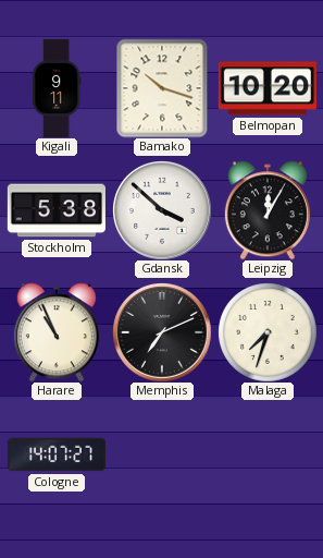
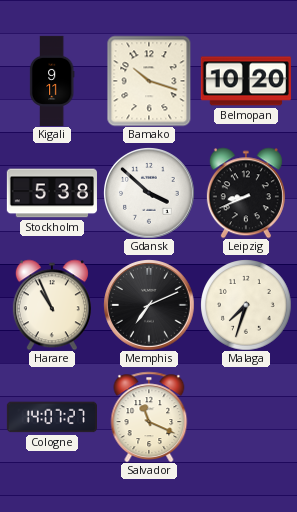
Leipzig: 12:05 -> 8:41 (246, 193)
Salvador: none -> 11:19 (149, 417)
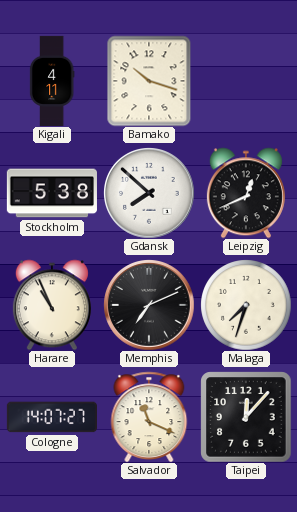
Kigali: 9:11 -> 4:11 (52, 80)
Belmopan: 10:20 -> none (246, 81)
Gdansk: 3:52 -> 7:52 (149, 193)
Leipzig: 8:41 -> 12:41 (246, 193)
Taipei: none -> 12:07 (246, 417)
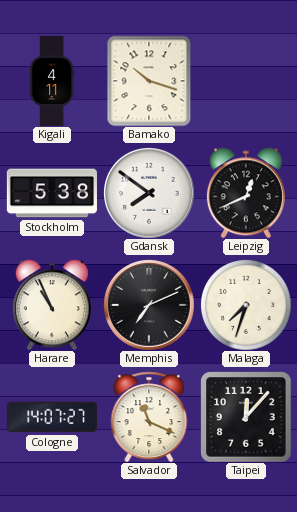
Gdansk: 7:52 -> 7:51 (149, 193)
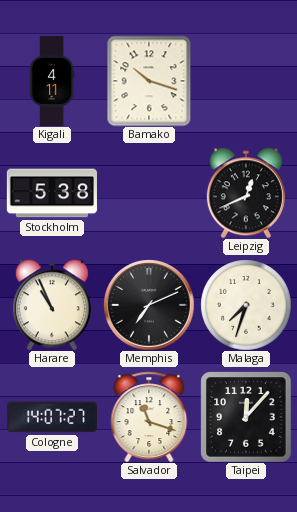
Gdansk: 7:51 -> none (149, 193)
Salvador: 11:19 -> 11:18 (149, 417)
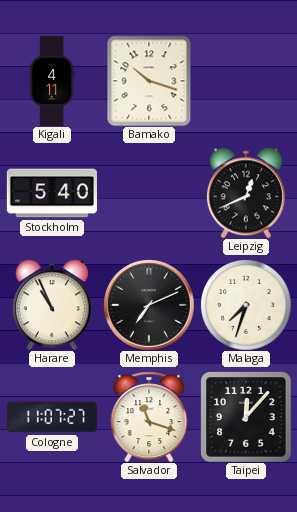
Stockholm: 5:38 -> 5:40 (52, 193)
Cologne: 14:07 -> 11:07 (51, 417)
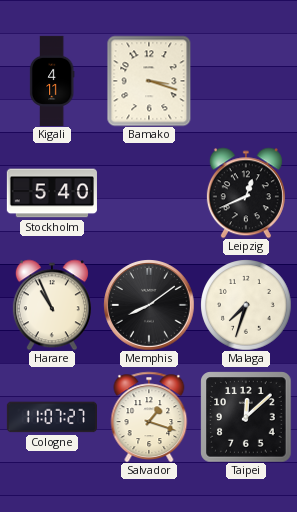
Bamako: 10:18 -> 3:18 (149, 81)
Memphis: 7:11 -> 8:09 (149, 305)
Salvador: 11:18 -> 1:18 (149, 417)
Taipei: 12:07 -> 12:08 (246, 417)
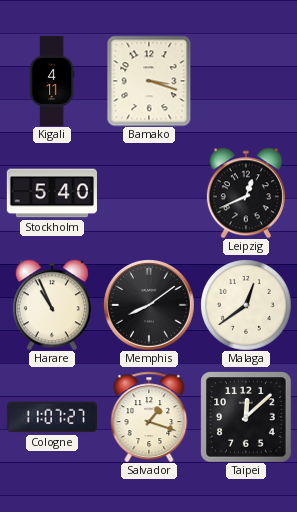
Malaga: 7:33 -> 12:39 (246, 305)
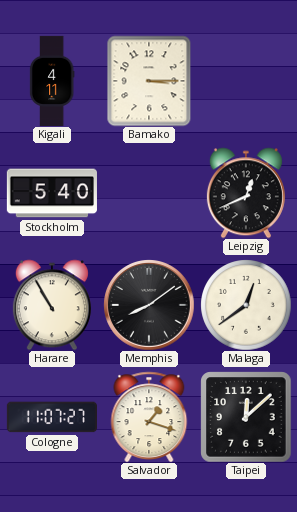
Bamako: 3:18 -> 3:15 (149, 81)
Harare: 10:56 -> 10:55 (52, 305)
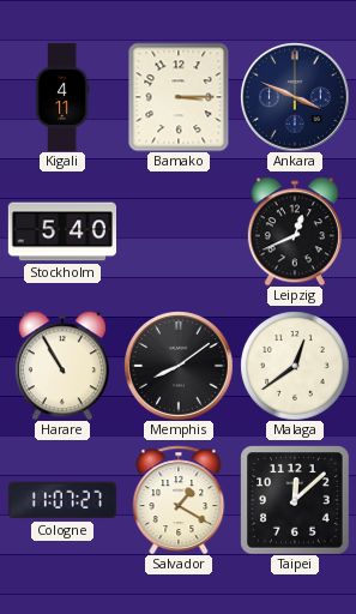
Ankara: none -> 3:49 (295, 97)
Salvador: 1:18 -> 1:20 (179, 500)
